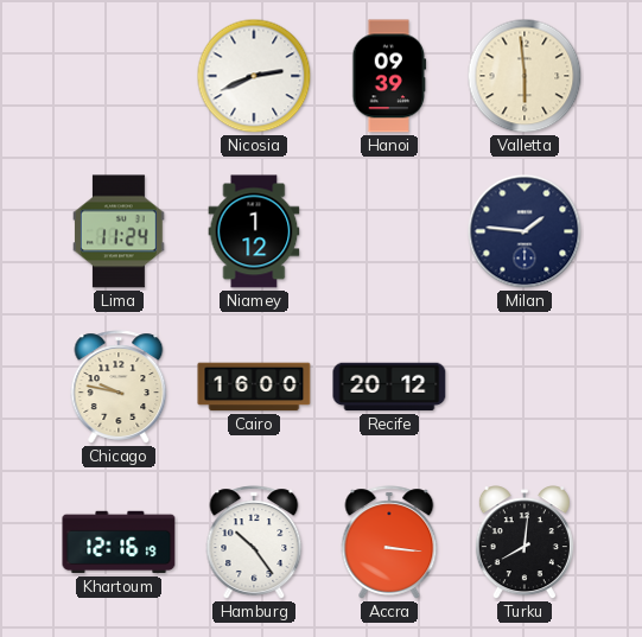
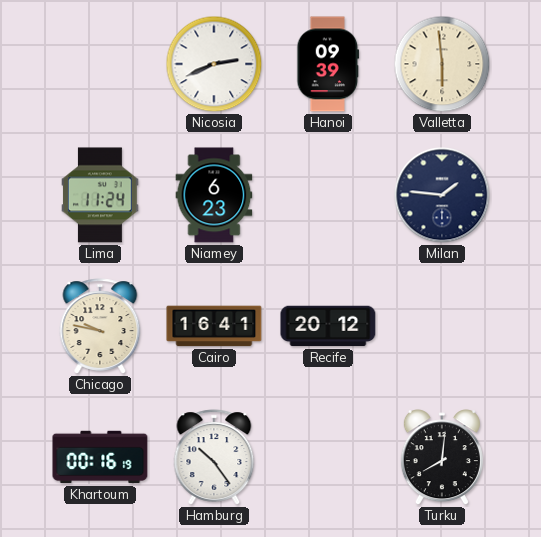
Niamey: 1:12 -> 6:23 (214, 195)
Cairo: 16:00 -> 16:41 (214, 326)
Khartoum: 12:16 -> 00:16 (100, 457)
Accra: 3:16 -> none (389, 542)
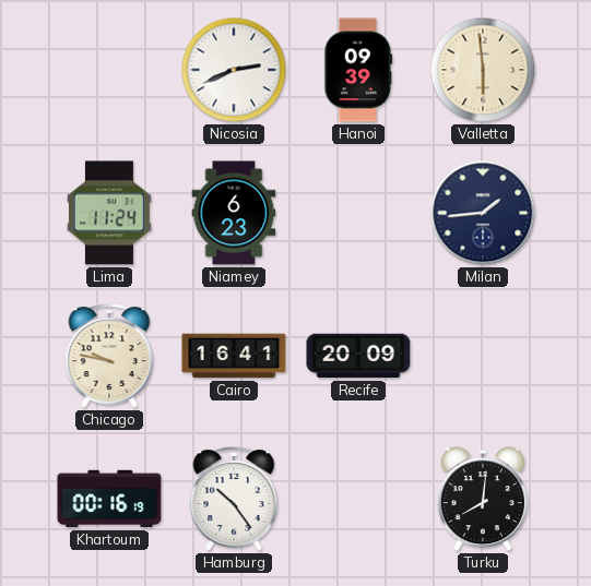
Milan: 1:46 -> 1:44 (483, 213)
Recife: 20:12 -> 20:09 (358, 356)
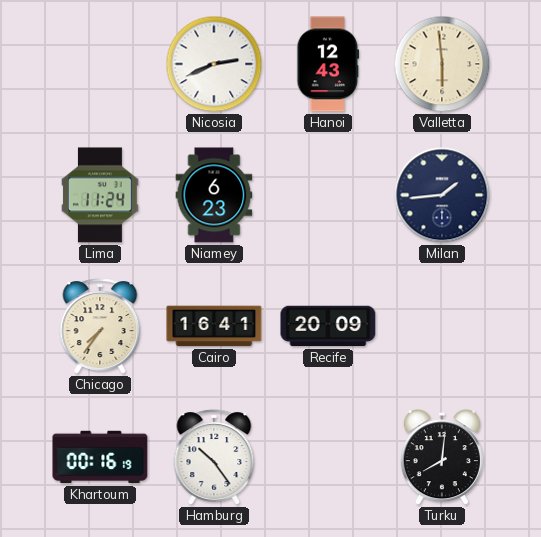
Hanoi: 09:39 -> 12:43 (328, 64)
Chicago: 9:47 -> 7:36 (100, 326)
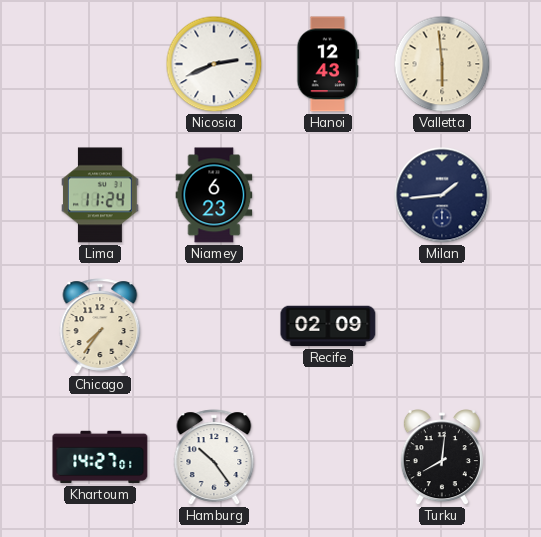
Cairo: 16:41 -> none (214, 326)
Recife: 20:09 -> 02:09 (328, 326)
Khartoum: 00:16 -> 14:27 (100, 457)
